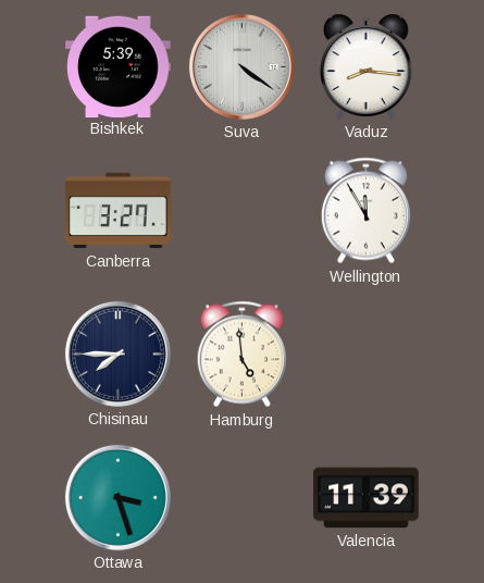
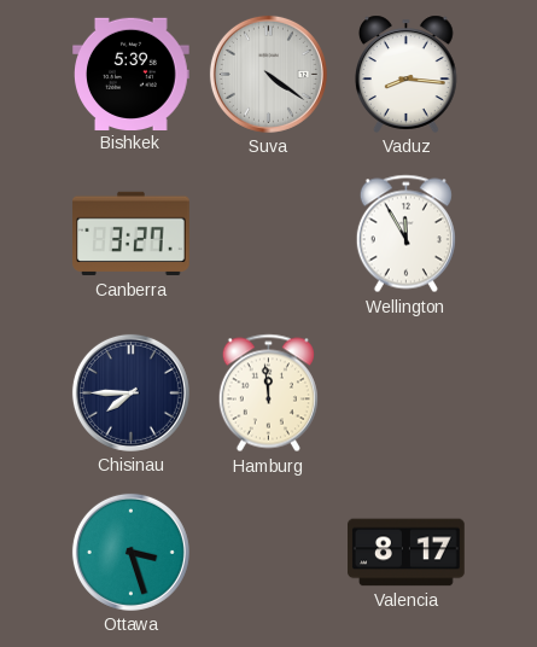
Hamburg: 4:59 -> 11:59 (268, 394)
Valencia: 11:39 -> 8:17 (407, 553)
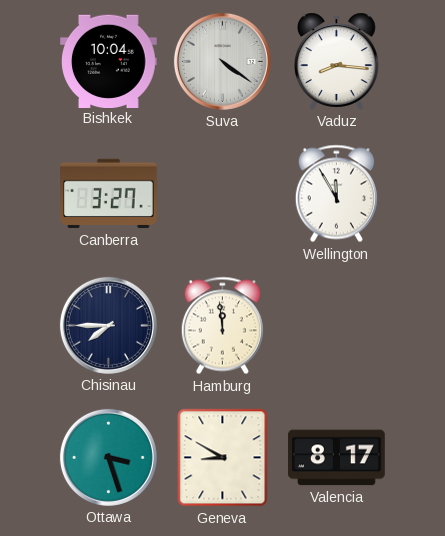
Bishkek: 5:39 -> 10:04 (109, 61)
Geneva: none -> 8:50 (223, 458)
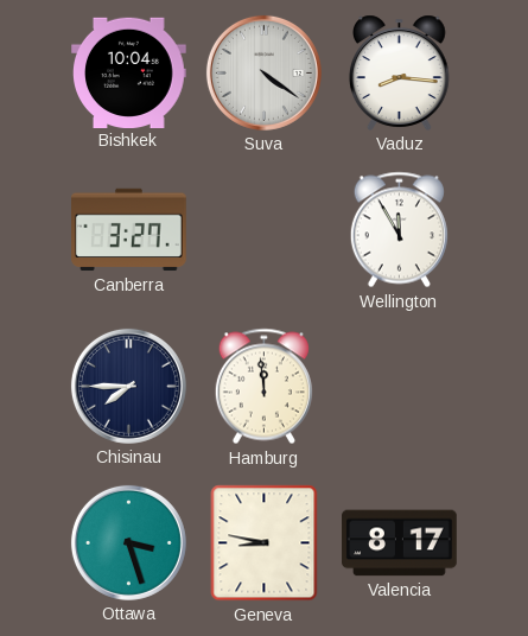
Geneva: 8:50 -> 8:47 (265, 543)
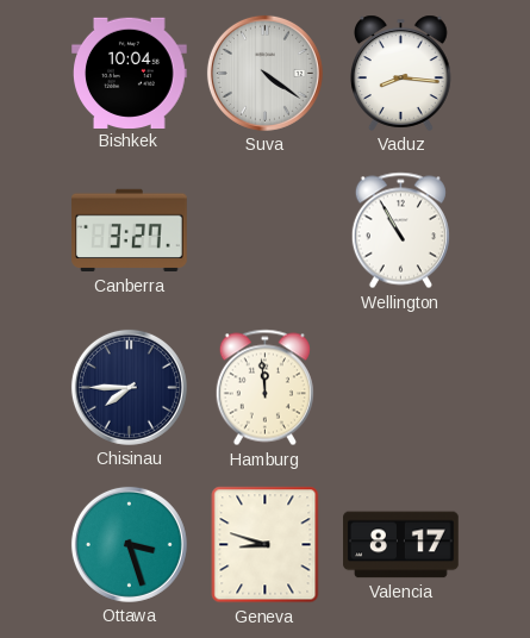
Wellington: 11:55 -> 10:55 (400, 231)
Geneva: 8:47 -> 8:48 (266, 545)
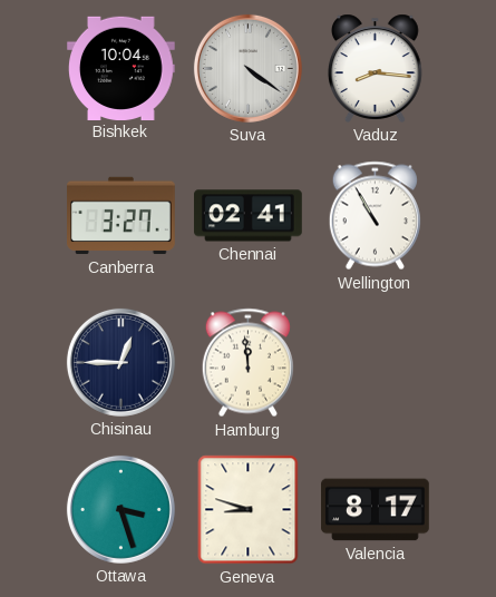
Chennai: none -> 02:41 (249, 216)
Chisinau: 7:45 -> 12:45 (120, 362)
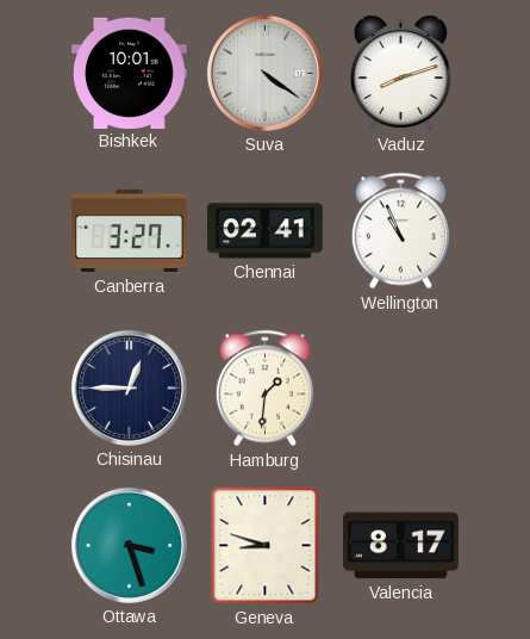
Bishkek: 10:04 -> 10:01 (130, 73)
Vaduz: 8:16 -> 8:12 (400, 73)
Wellington: 10:55 -> 10:56 (400, 231)
Hamburg: 11:59 -> 1:31 (264, 389)
